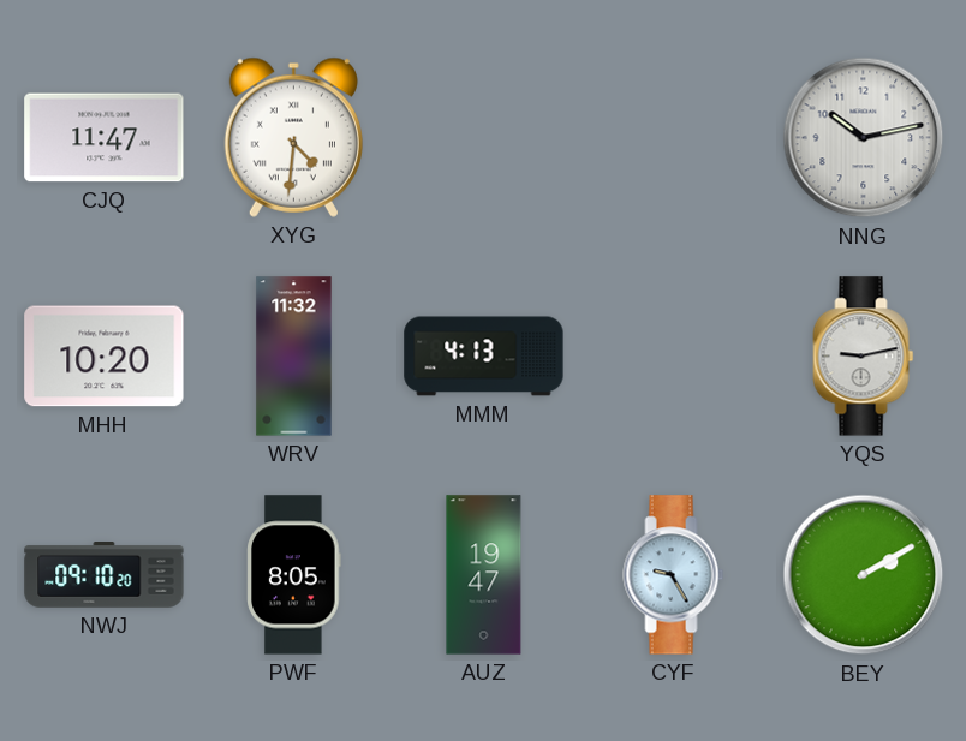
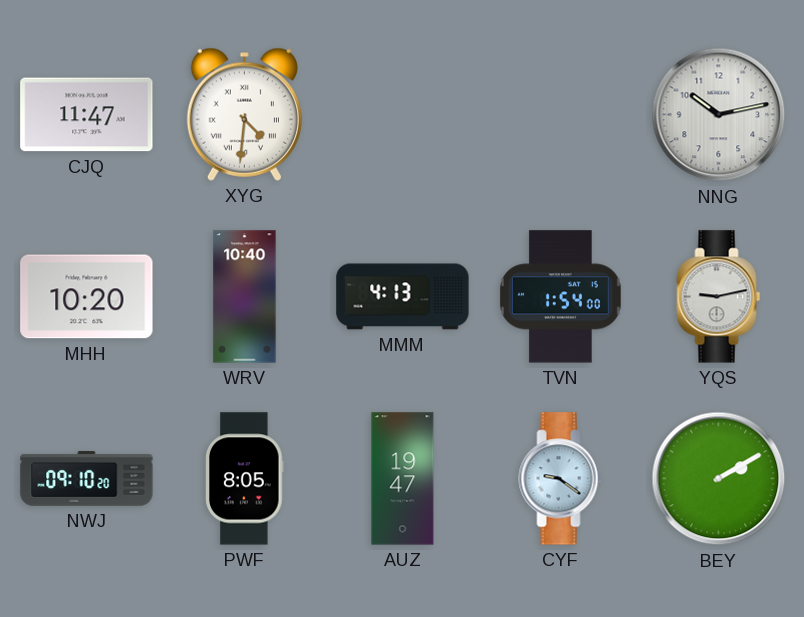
WRV: 11:32 -> 10:40 (245, 297)
TVN: none -> 1:54 (561, 297)
CYF: 9:25 -> 9:21 (561, 479)
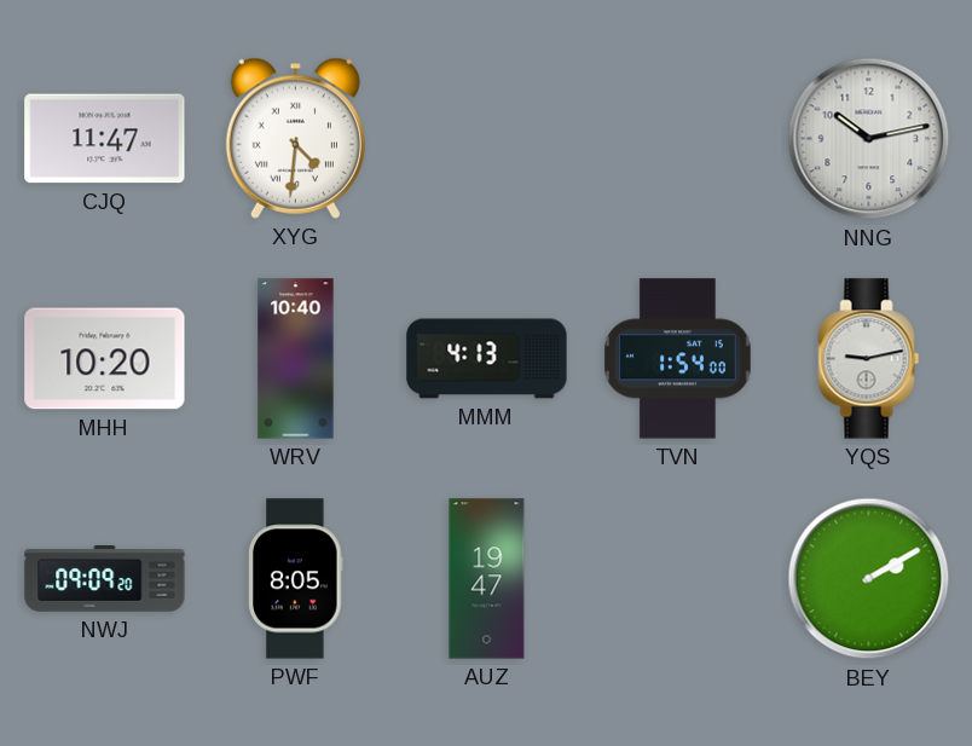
NWJ: 09:10 -> 09:09 (105, 579)
CYF: 9:21 -> none (561, 479)
